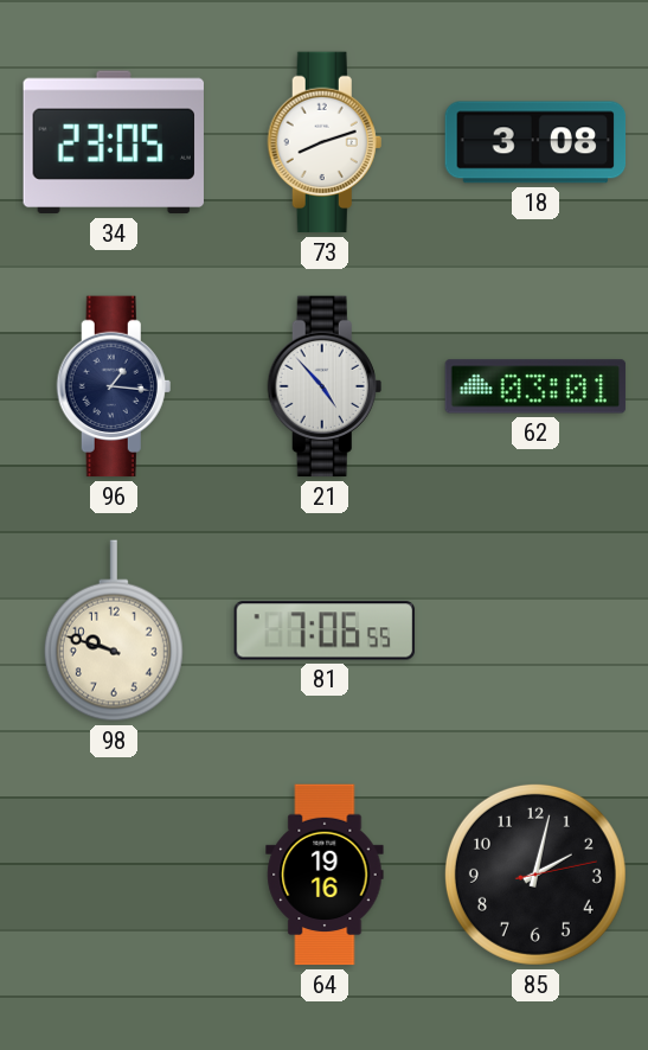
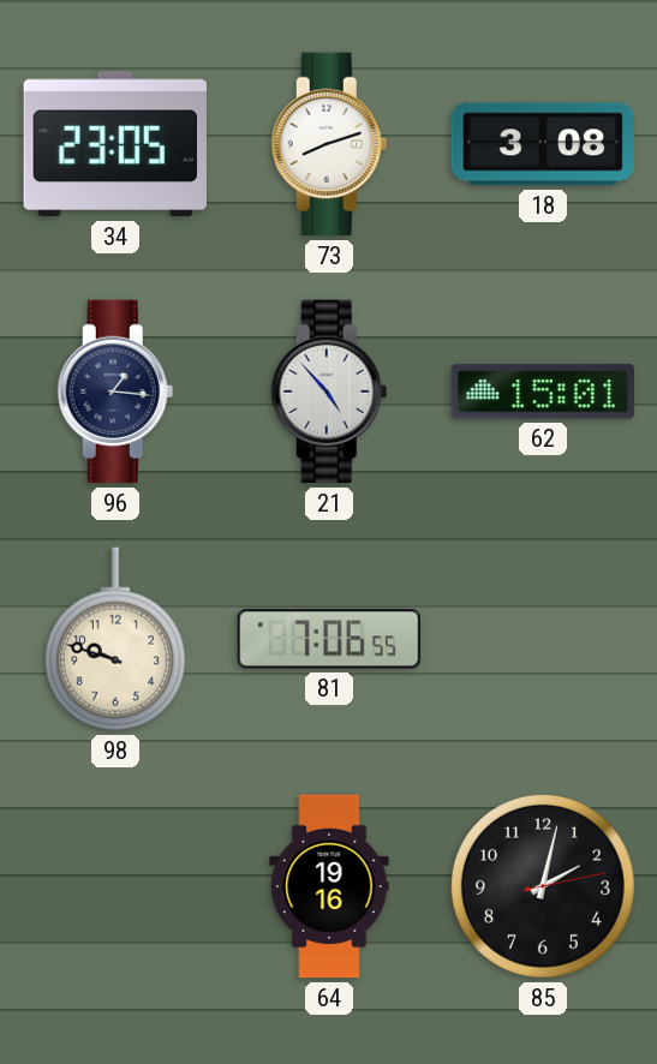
62: 03:01 -> 15:01 (543, 391)
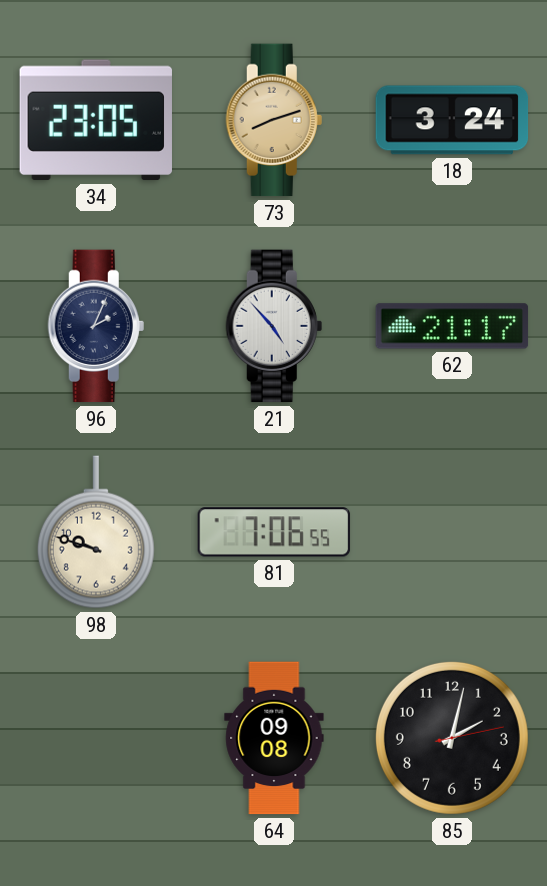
73 dial: white -> champagne (274, 120)
18: 3:08 -> 3:24 (452, 120)
96: 1:16 -> 2:04 (96, 326)
62: 15:01 -> 21:17 (452, 326)
64: 19:16 -> 09:08 (274, 738)
